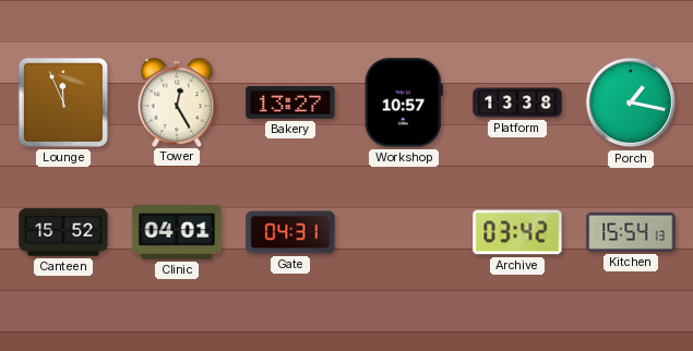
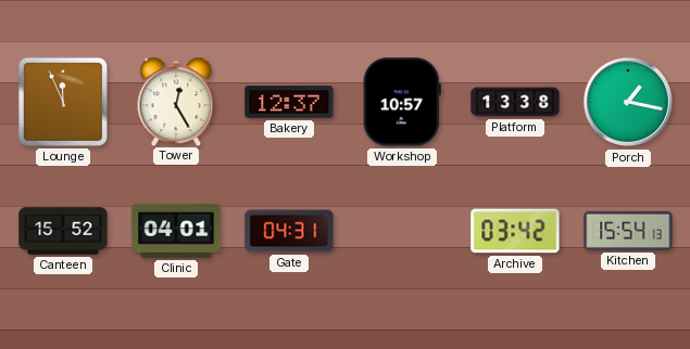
Bakery: 13:27 -> 12:37 (289, 103)
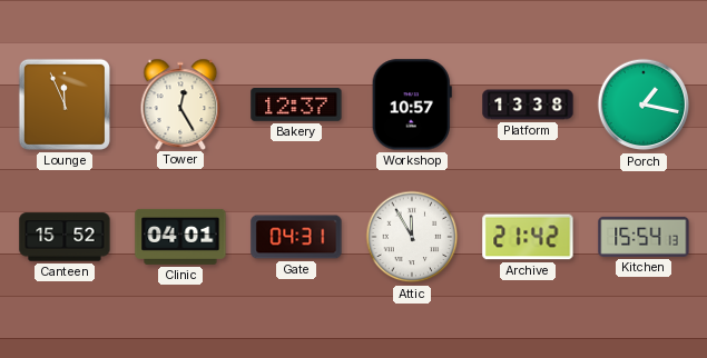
Attic: none -> 11:55 (412, 237)
Archive: 03:42 -> 21:42 (528, 237)
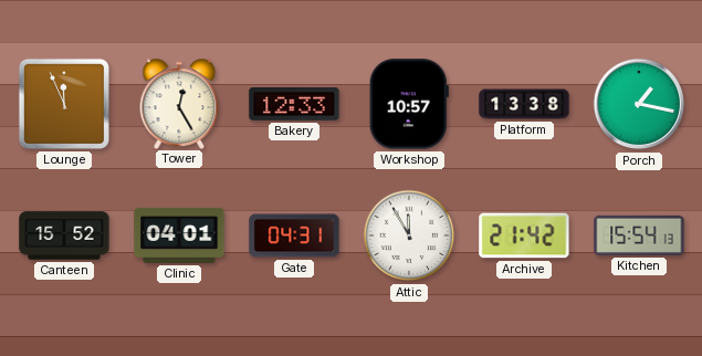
Bakery: 12:37 -> 12:33 (294, 105)
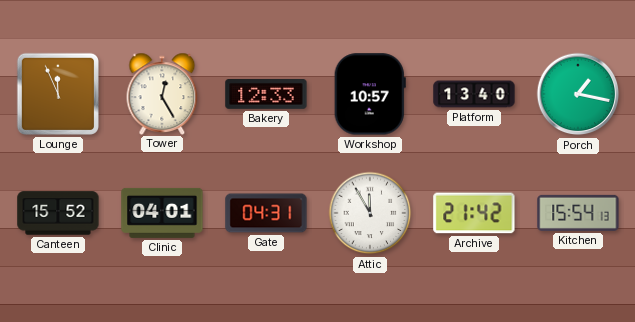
Platform: 13:38 -> 13:40 (474, 94)
